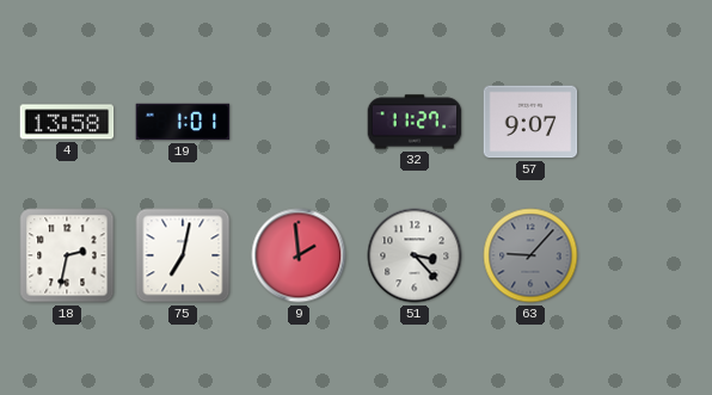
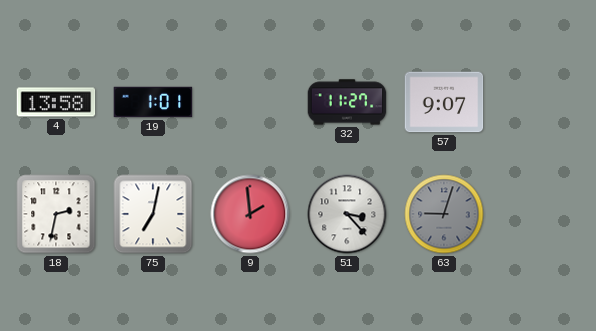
63: 9:07 -> 9:03 (444, 214)
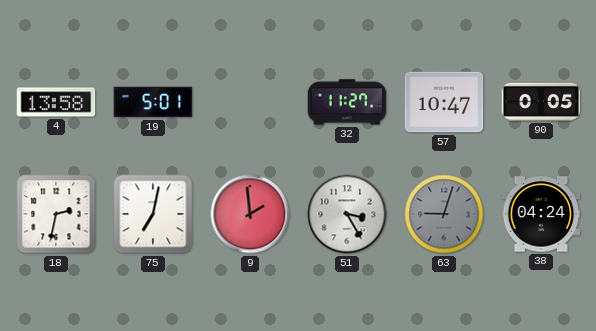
19: 1:01 -> 5:01 (153, 102)
57: 9:07 -> 10:47 (444, 102)
90: none -> 0:05 (541, 102)
51: 3:23 -> 3:25 (347, 214)
38: none -> 04:24 (541, 214)
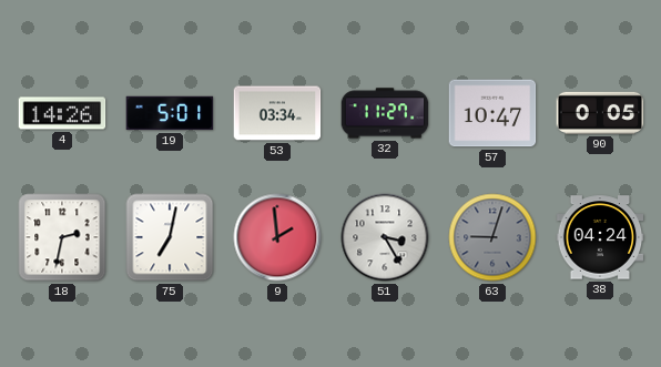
4: 13:58 -> 14:26 (62, 113)
53: none -> 03:34 (277, 113)
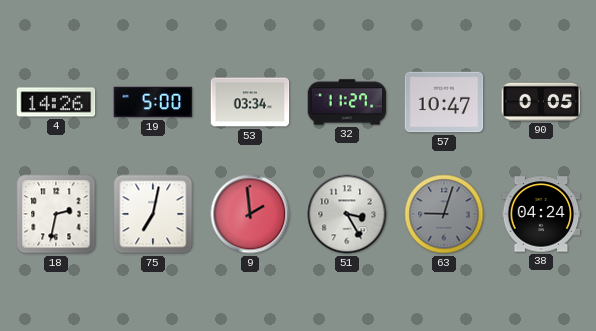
19: 5:01 -> 5:00 (153, 102)
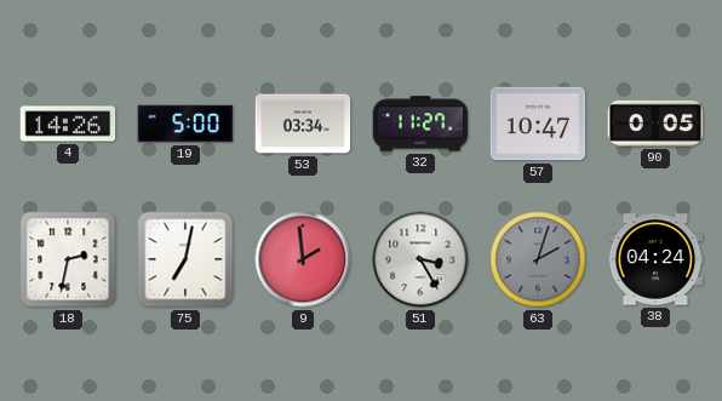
63: 9:03 -> 2:03 (538, 259)
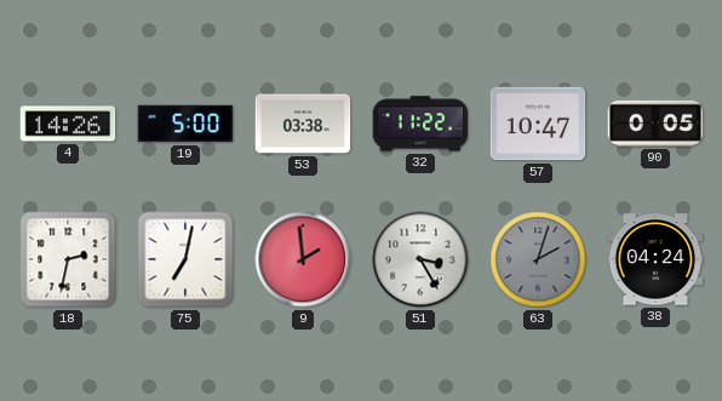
53: 03:34 -> 03:38 (303, 124)
32: 11:27 -> 11:22 (420, 124)
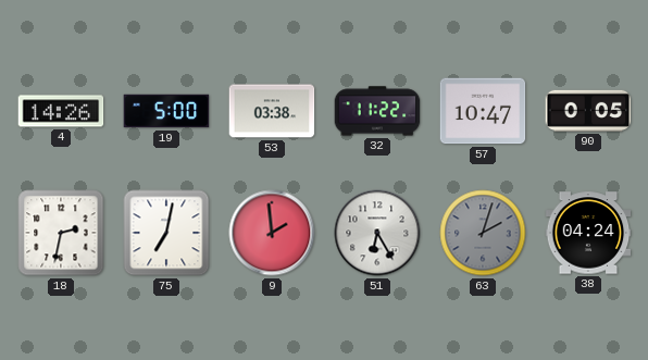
51: 3:25 -> 6:25 (377, 233)
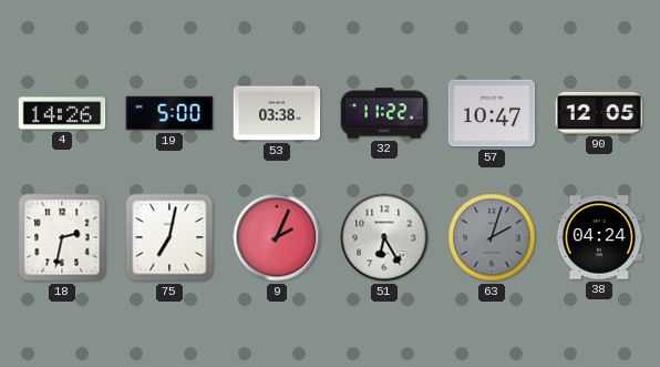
90: 0:05 -> 12:05 (599, 113)
9: 1:59 -> 2:04 (277, 237)
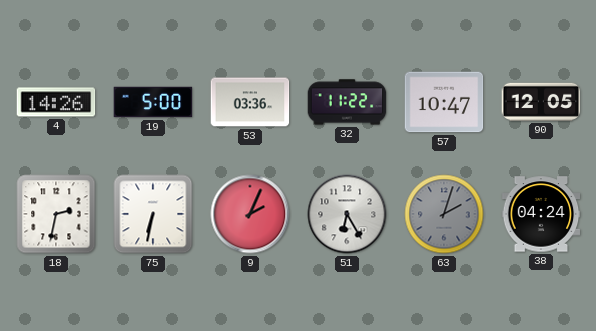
53: 03:38 -> 03:36 (250, 102)
75: 7:02 -> 6:32 (153, 214)
